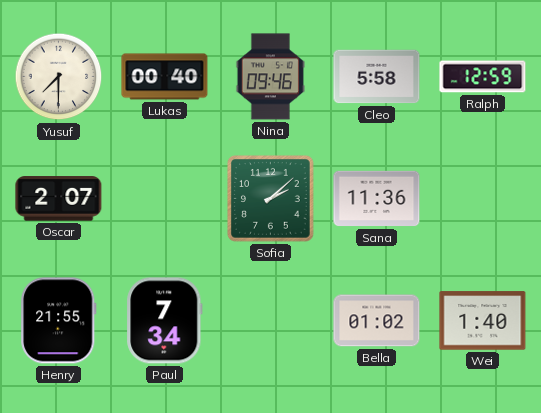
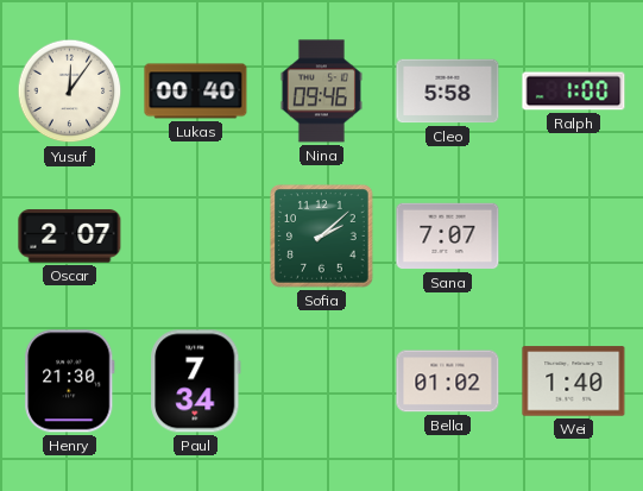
Yusuf: 7:30 -> 12:06 (70, 92)
Ralph: 12:59 -> 1:00 (574, 92)
Sana: 11:36 -> 7:07 (448, 237)
Henry: 21:55 -> 21:30 (70, 382)
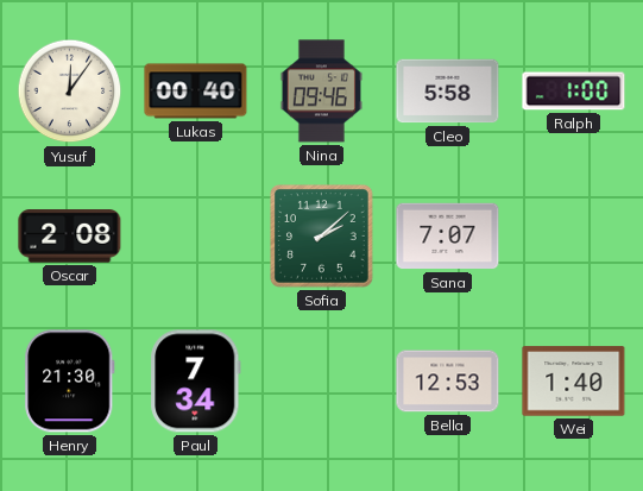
Oscar: 2:07 -> 2:08 (70, 237)
Bella: 01:02 -> 12:53 (448, 382)
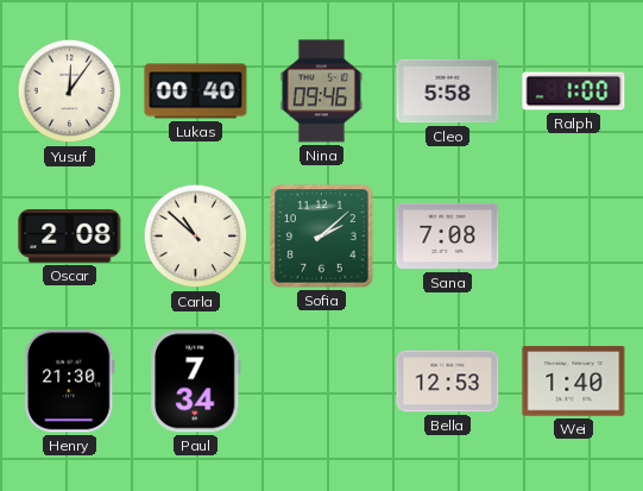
Carla: none -> 10:52 (196, 237)
Sana: 7:07 -> 7:08 (448, 237)
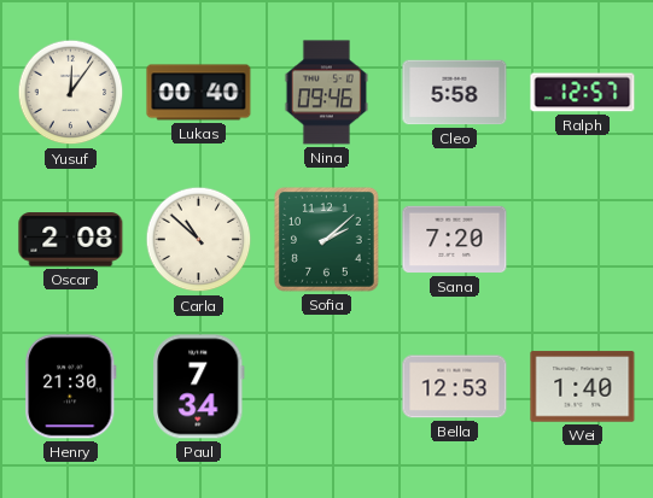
Ralph: 1:00 -> 12:57 (583, 93)
Sana: 7:08 -> 7:20 (455, 240)
